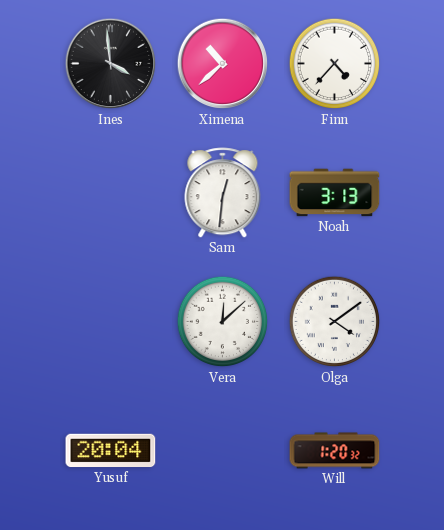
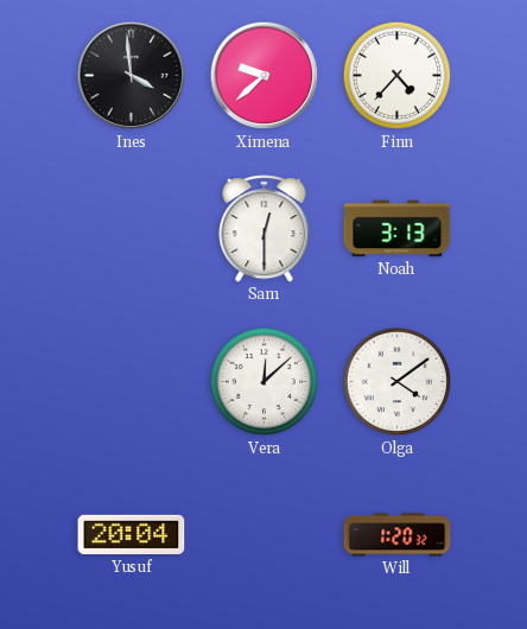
Ximena: 10:38 -> 9:38 (265, 76)
Sam: 12:31 -> 12:30 (265, 229)
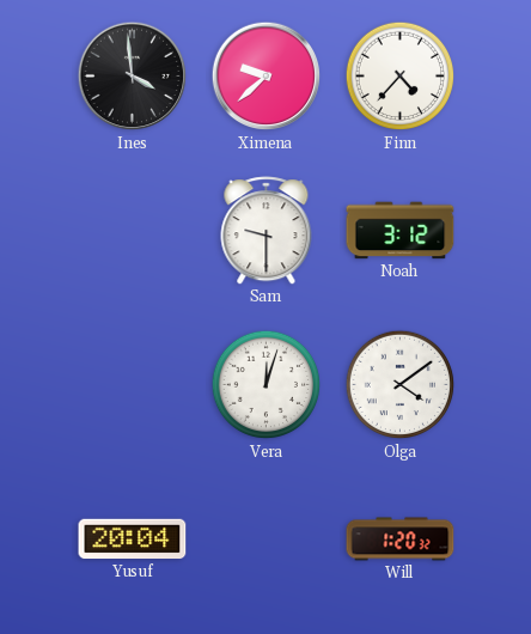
Sam: 12:30 -> 9:30 (267, 231)
Noah: 3:13 -> 3:12 (401, 231)
Vera: 12:08 -> 12:03 (267, 385)
